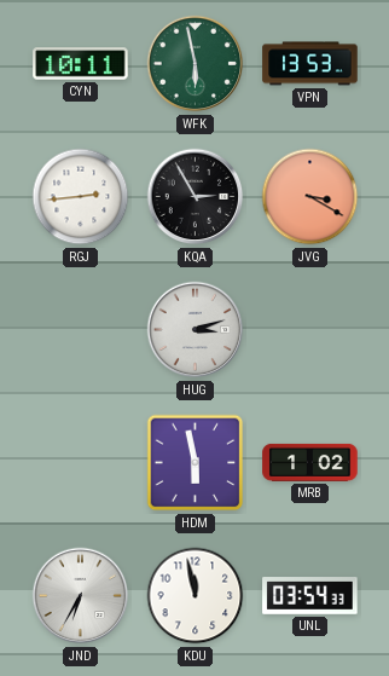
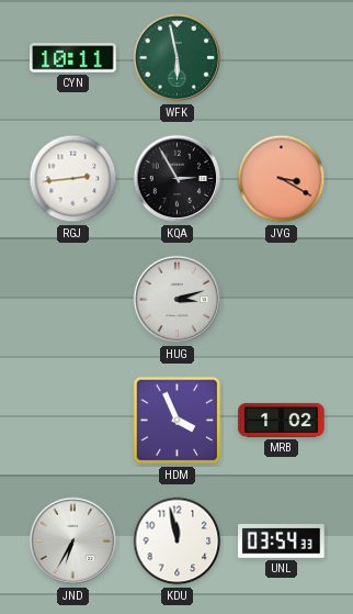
VPN: 13:53 -> none (310, 64)
HDM: 5:58 -> 3:56 (178, 421)
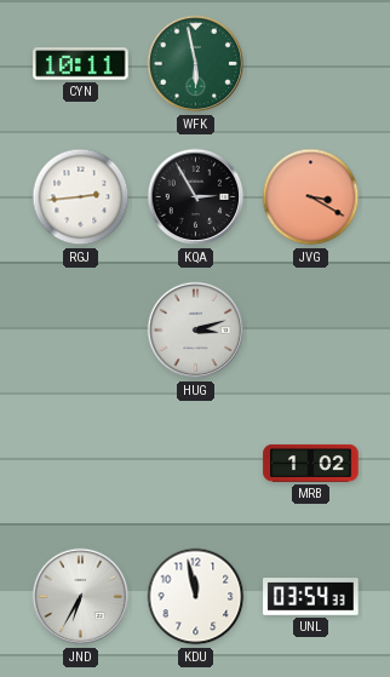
HDM: 3:56 -> none (178, 421)
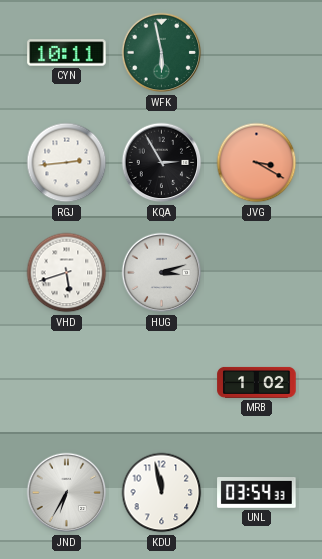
VHD: none -> 5:42 (67, 273)
